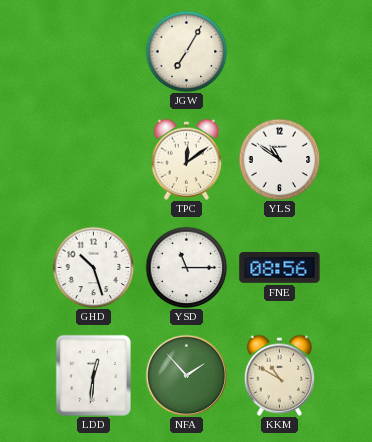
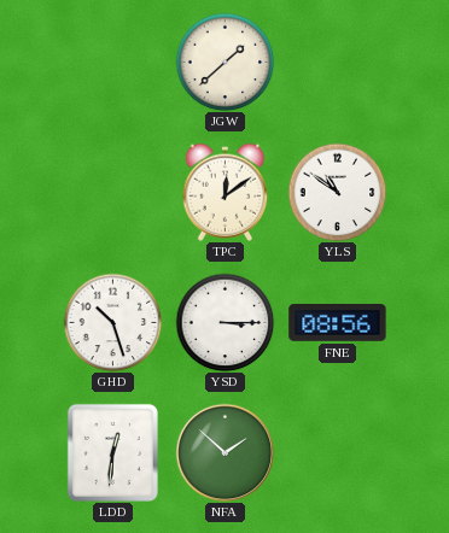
JGW: 7:05 -> 1:38 (224, 61)
YSD: 11:15 -> 3:15 (224, 322)
NFA: 1:53 -> 1:52 (224, 452)
KKM: 10:50 -> none (280, 375)
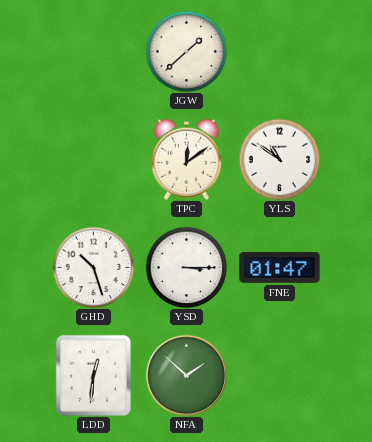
FNE: 08:56 -> 01:47 (280, 268)
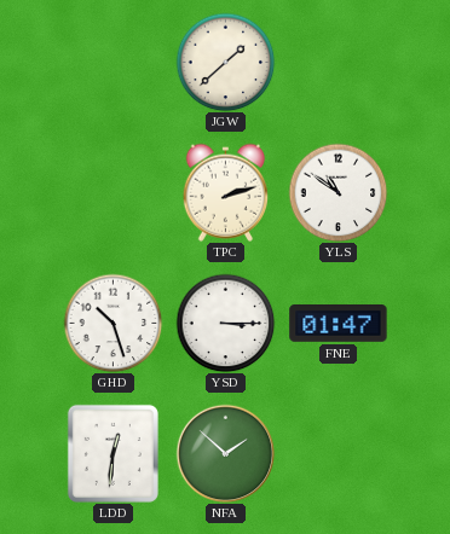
TPC: 12:09 -> 2:12 (226, 192)
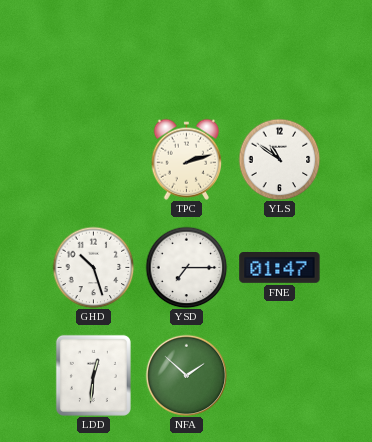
JGW: 1:38 -> none (225, 62)
YSD: 3:15 -> 7:15 (186, 267)
